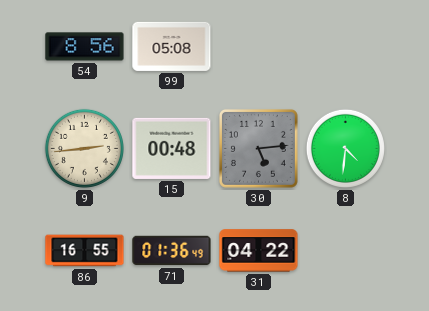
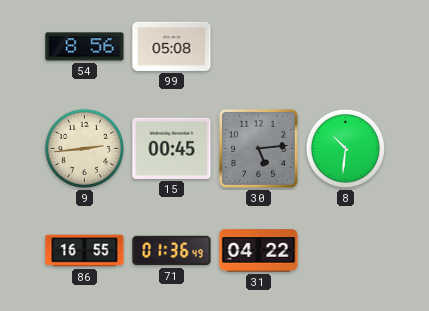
15: 00:48 -> 00:45 (172, 148)
8: 4:31 -> 10:31 (345, 148)
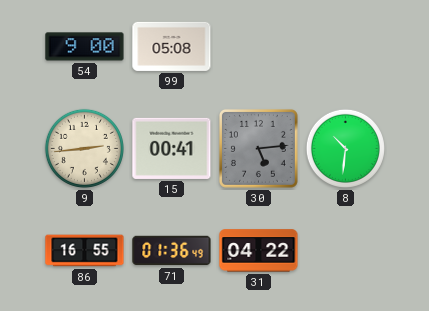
54: 8:56 -> 9:00 (85, 47)
15: 00:45 -> 00:41 (172, 148)
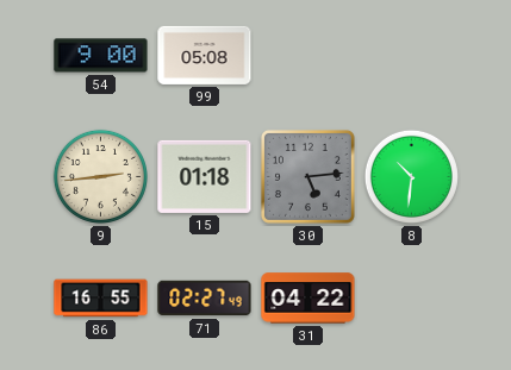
15: 00:41 -> 01:18 (205, 176)
71: 01:36 -> 02:27 (205, 299)
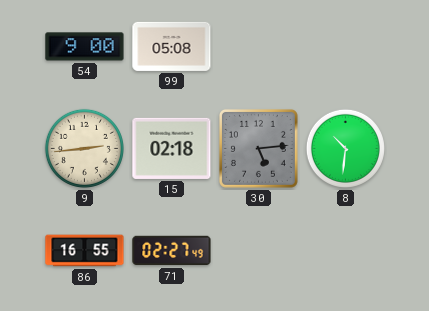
15: 01:18 -> 02:18 (172, 148)
31: 04:22 -> none (309, 299)
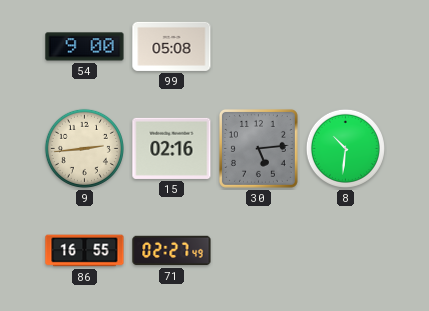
15: 02:18 -> 02:16 (172, 148)
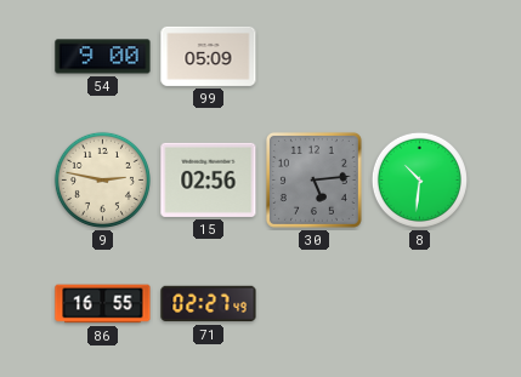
99: 05:08 -> 05:09 (209, 56)
9: 2:44 -> 2:47 (102, 179)
15: 02:16 -> 02:56 (209, 179)
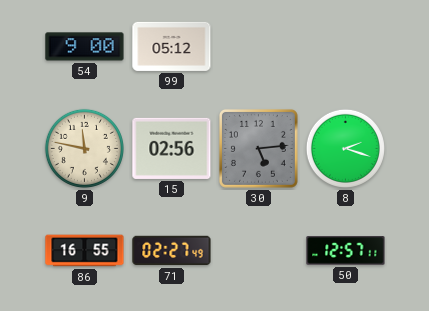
99: 05:09 -> 05:12 (172, 46)
9: 2:47 -> 11:47 (84, 148)
8: 10:31 -> 2:18 (345, 148)
50: none -> 12:57 (346, 251)
